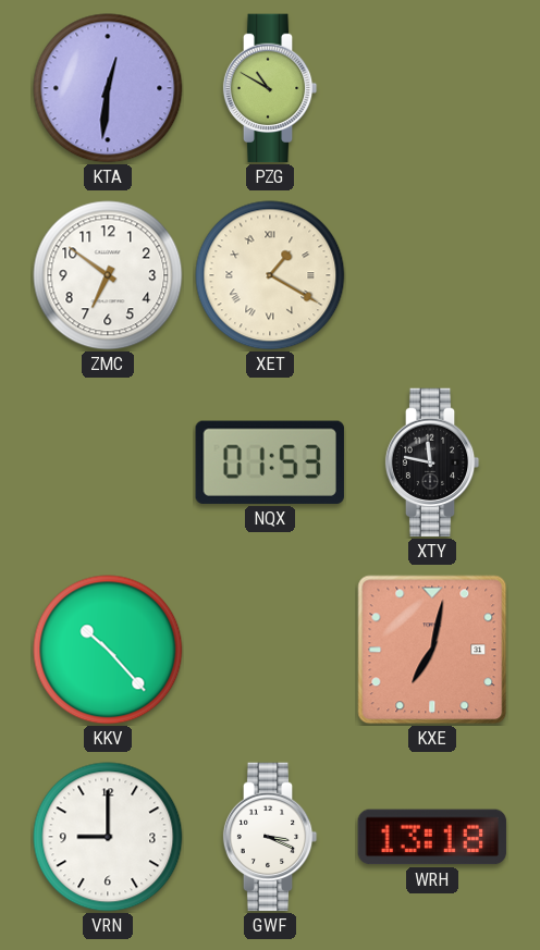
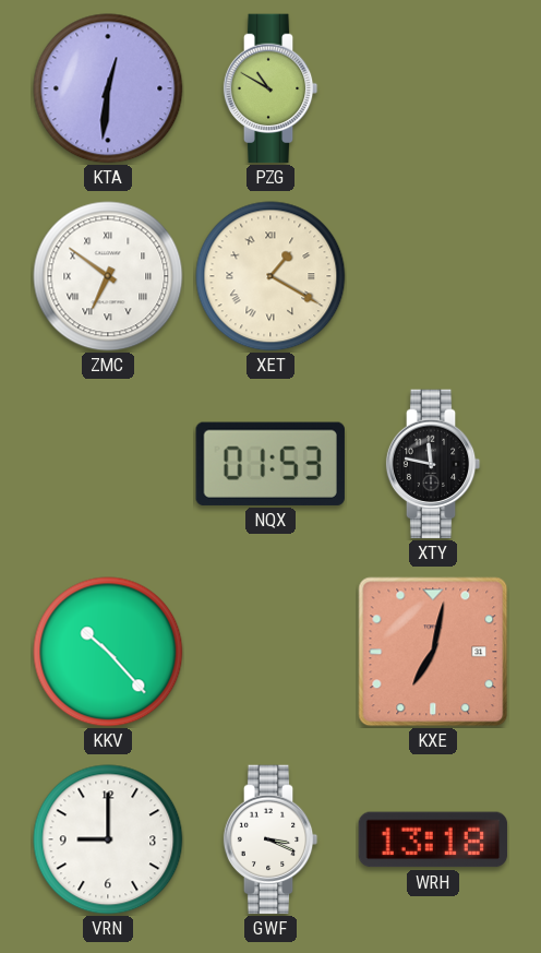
ZMC numerals: Arabic -> Roman (108, 276)
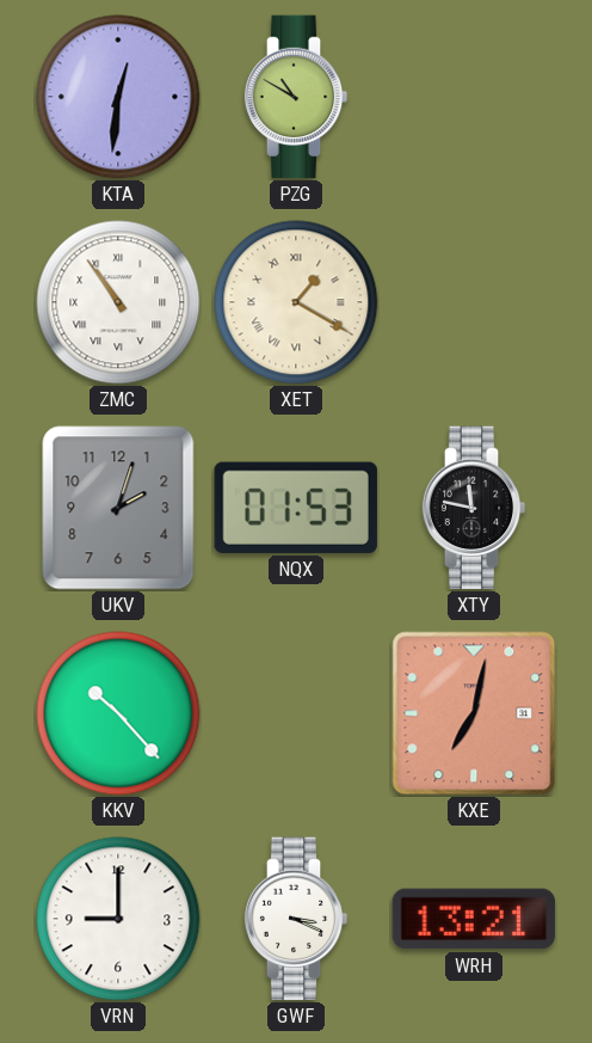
ZMC: 6:51 -> 10:54 (118, 302)
UKV: none -> 2:03 (118, 508)
WRH: 13:18 -> 13:21 (474, 919)
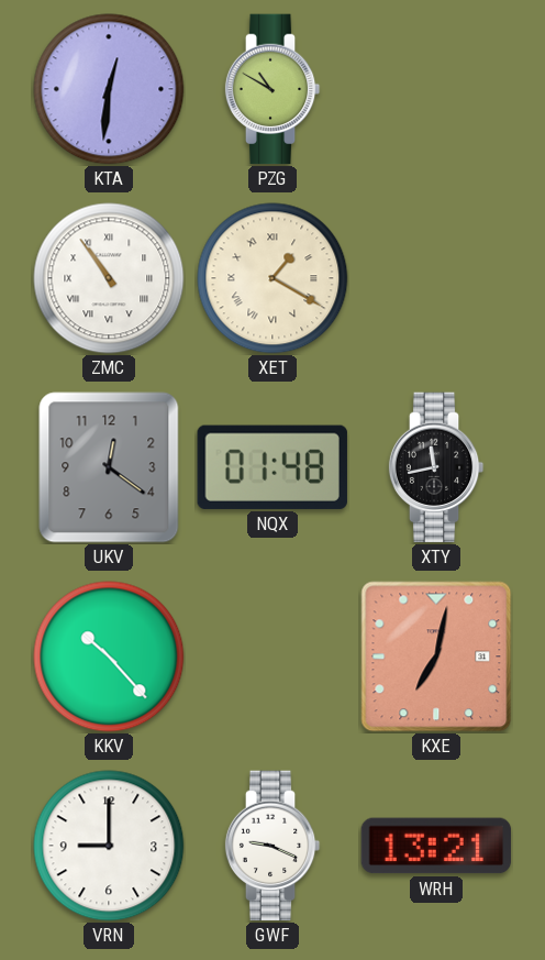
UKV: 2:03 -> 12:21 (109, 467)
NQX: 01:53 -> 01:48 (272, 467)
XTY: 11:47 -> 11:43 (436, 467)
GWF: 3:19 -> 9:19 (272, 846)
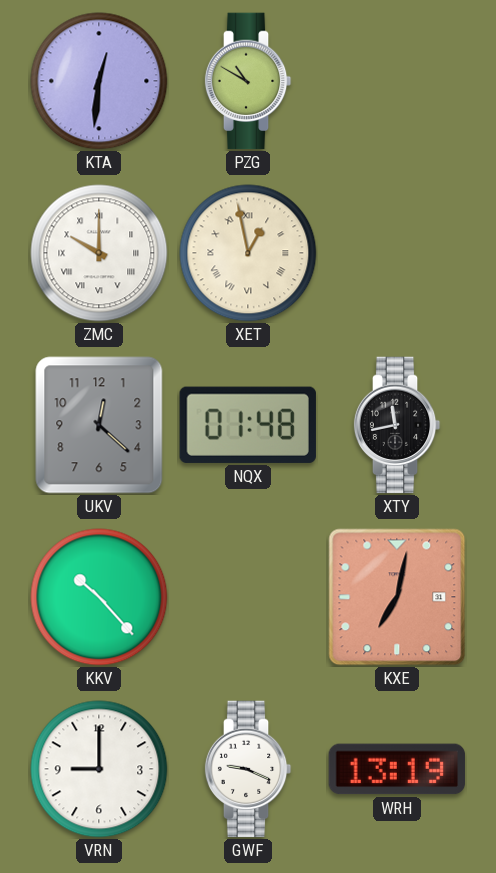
ZMC: 10:54 -> 10:00 (99, 253)
XET: 1:20 -> 12:58 (248, 253)
UKV: 12:21 -> 12:22 (99, 425)
WRH: 13:21 -> 13:19 (397, 769)
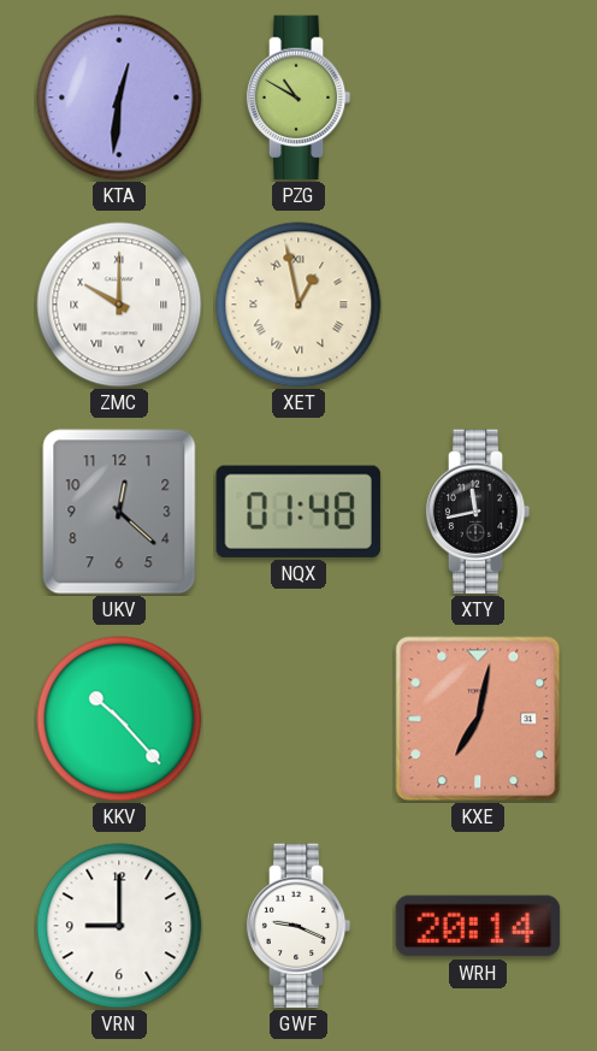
WRH: 13:19 -> 20:14 (478, 926)
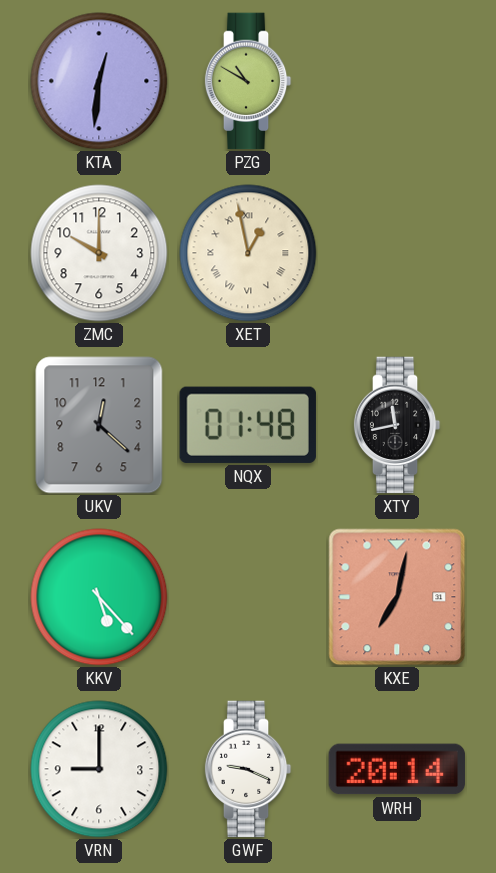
ZMC numerals: Roman -> Arabic (99, 253)
KKV: 10:23 -> 5:23 (99, 597)
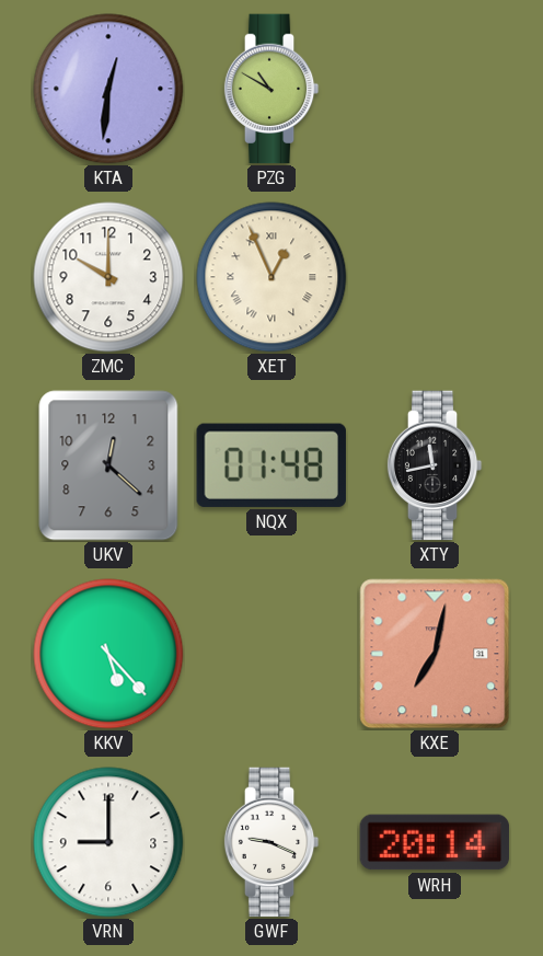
XET: 12:58 -> 12:56 (271, 277)
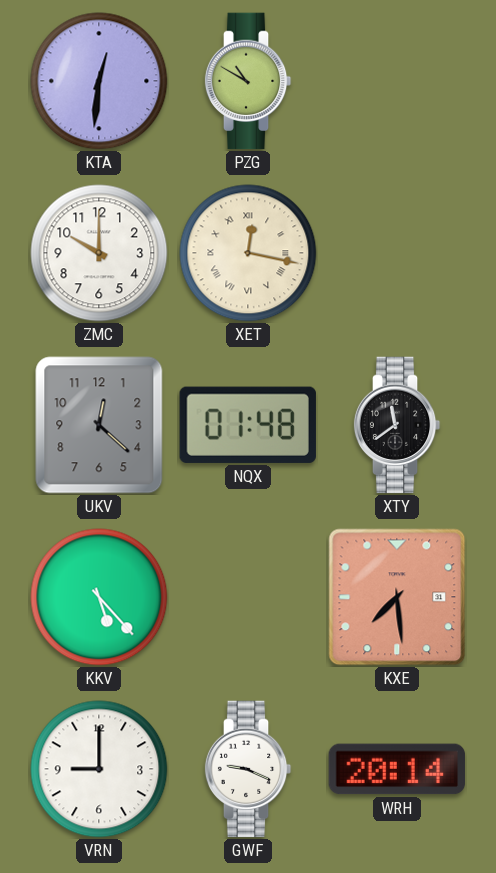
XET: 12:56 -> 12:17 (248, 253)
XTY: 11:43 -> 11:39 (397, 425)
KXE: 7:02 -> 7:29 (397, 597)
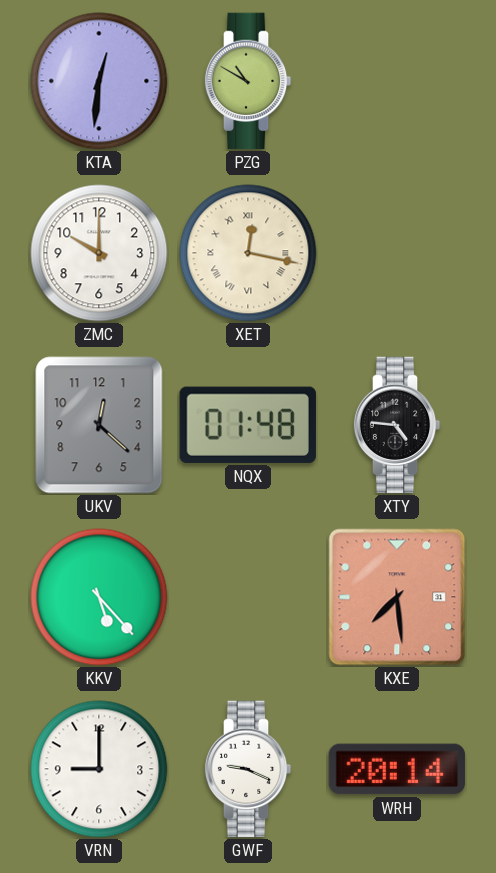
XTY: 11:39 -> 4:46 (397, 425)
